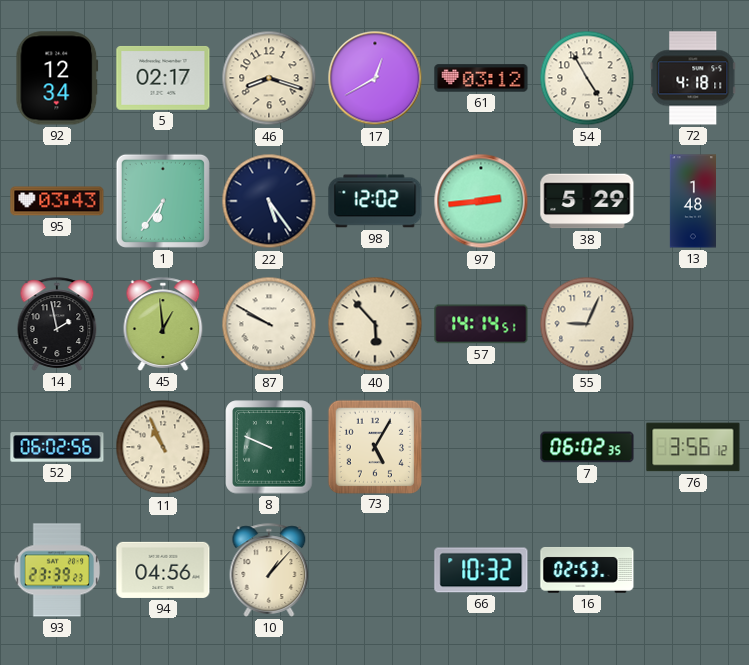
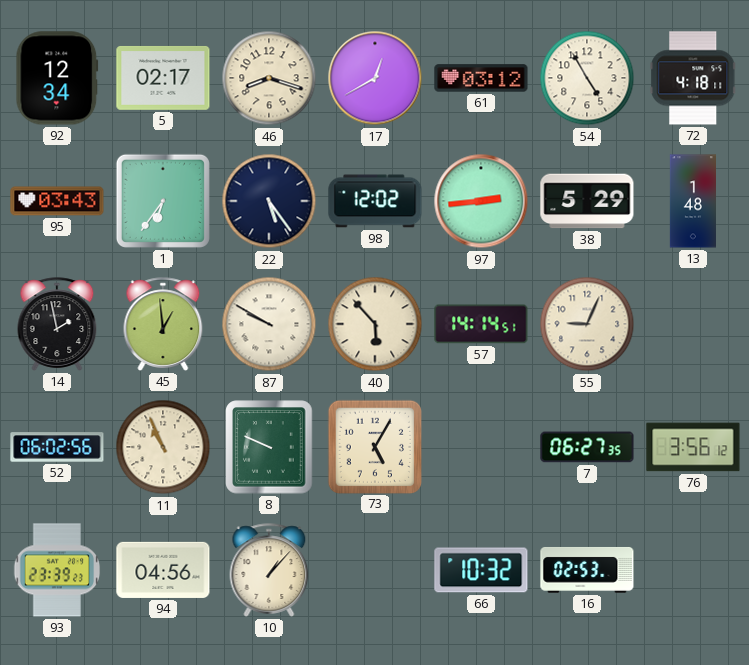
7: 06:02 -> 06:27 (587, 447)
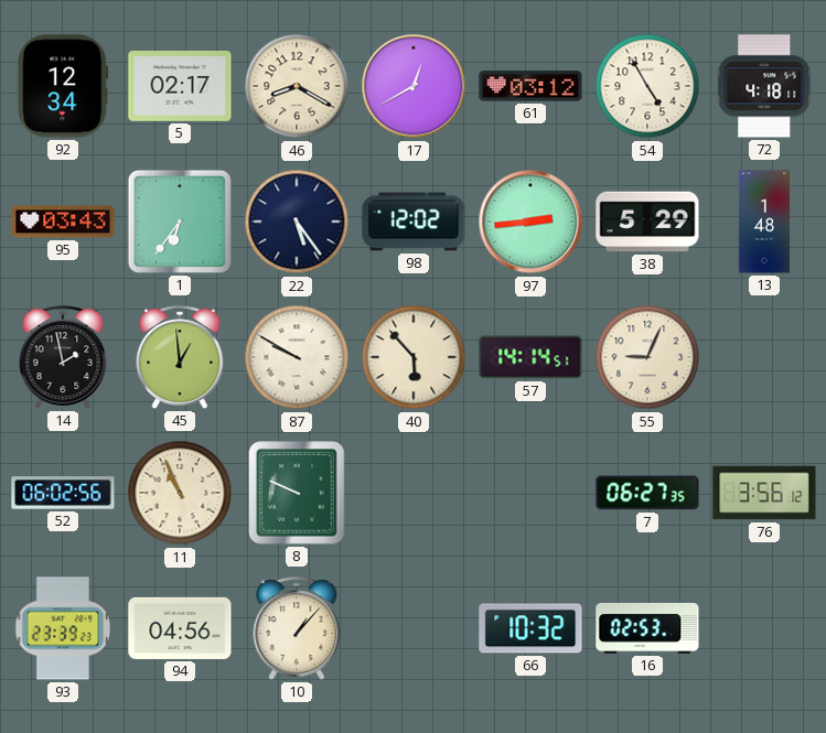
46: 8:18 -> 8:20 (297, 86)
73: 5:05 -> none (374, 446)
